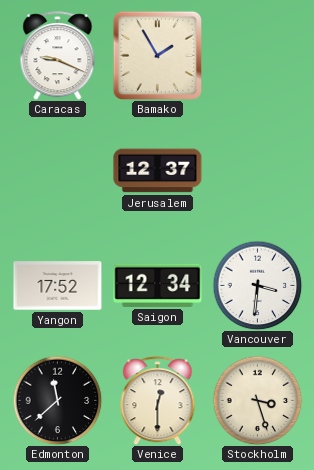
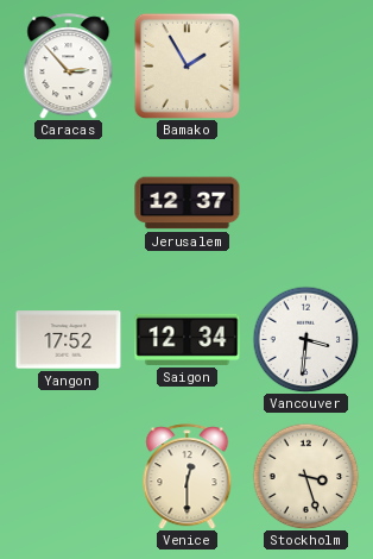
Caracas: 9:19 -> 2:53 (69, 67)
Edmonton: 11:38 -> none (57, 400)
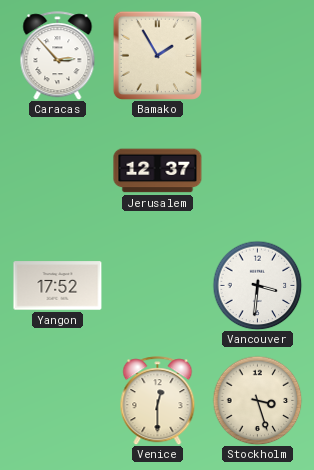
Saigon: 12:34 -> none (188, 339)
